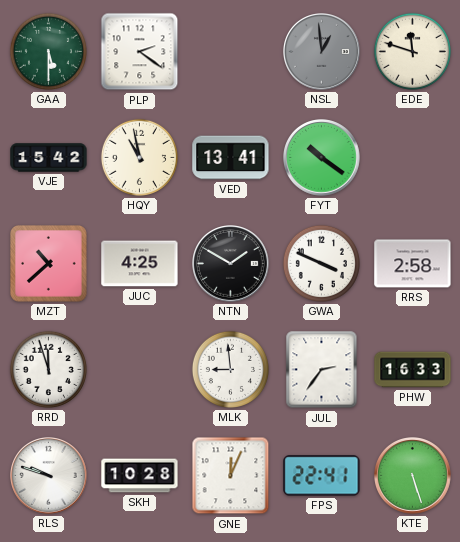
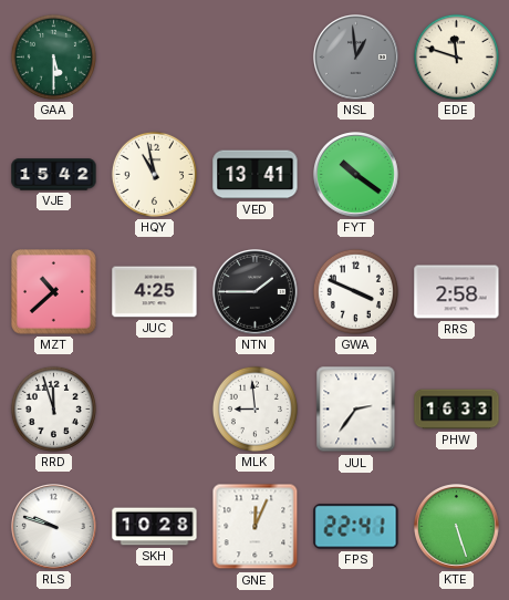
PLP: 2:21 -> none (140, 52)
NTN: 1:50 -> 1:45 (256, 292)
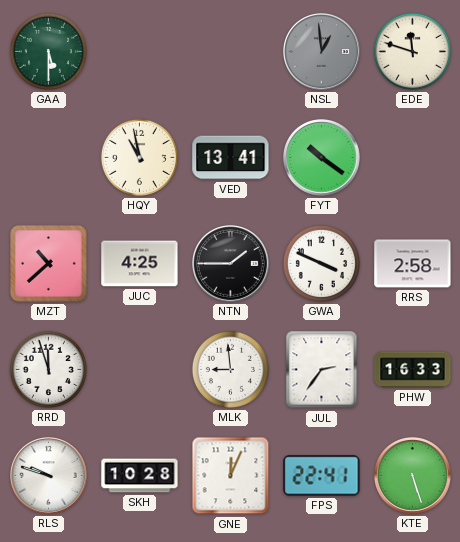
VJE: 15:42 -> none (54, 175)
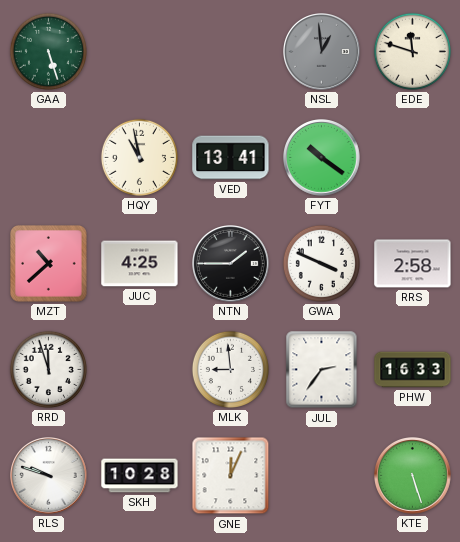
GAA: 5:30 -> 5:27 (48, 51)
FPS: 22:41 -> none (322, 476)
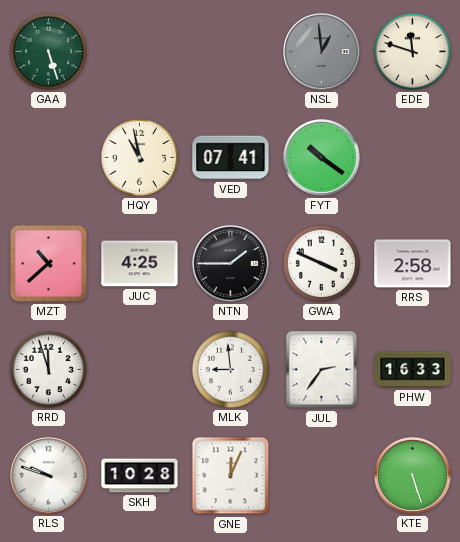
VED: 13:41 -> 07:41 (231, 158)
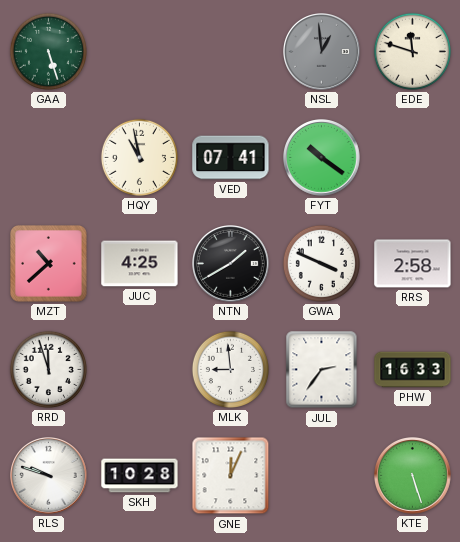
NTN: 1:45 -> 1:40 (231, 264)
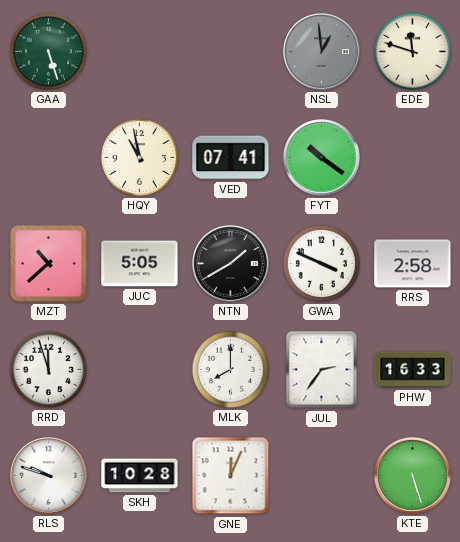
JUC: 4:25 -> 5:05 (140, 264)
MLK: 8:59 -> 8:00 (230, 369)
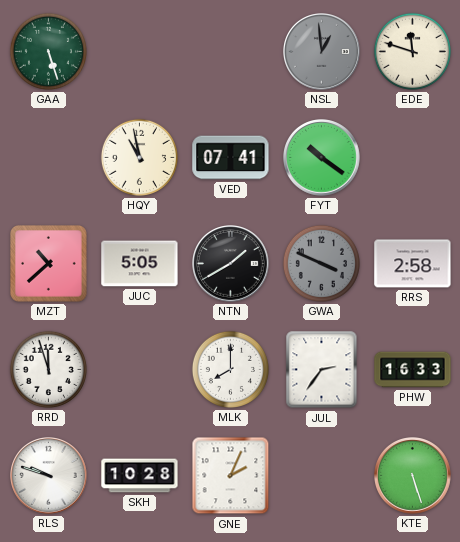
GWA dial: white -> grey (321, 263)
GNE: 12:04 -> 2:04 (231, 476)
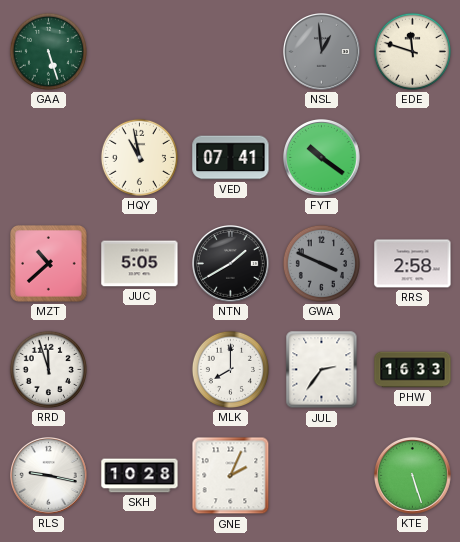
RLS: 9:48 -> 9:17 (49, 476)
